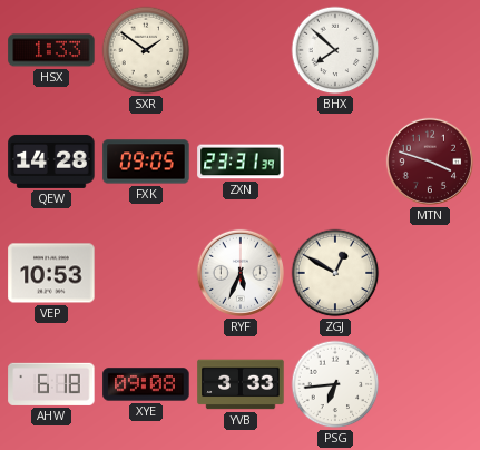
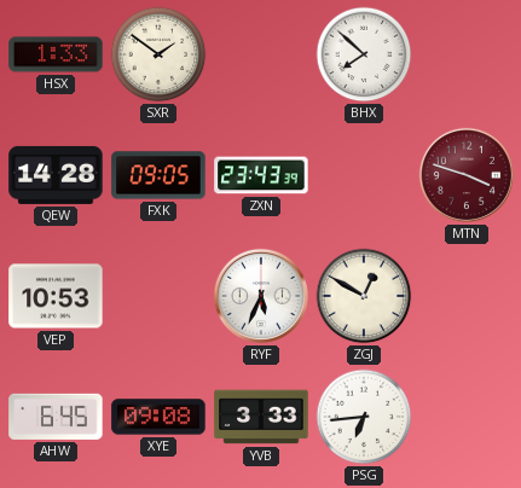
ZXN: 23:31 -> 23:43 (261, 175)
AHW: 6:18 -> 6:45 (56, 417)
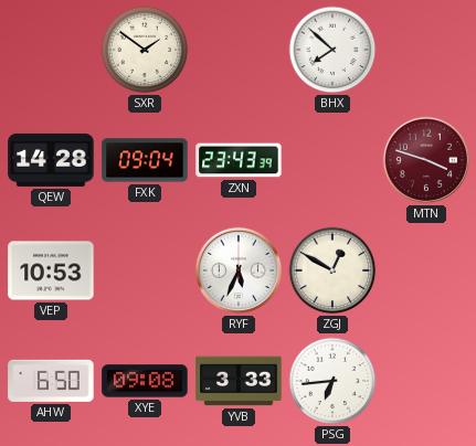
HSX: 1:33 -> none (56, 54)
FXK: 09:05 -> 09:04 (145, 160)
AHW: 6:45 -> 6:50 (51, 381)
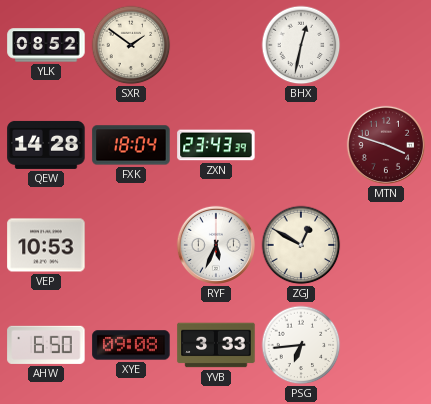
YLK: none -> 08:52 (46, 45)
BHX: 7:52 -> 12:32 (301, 45)
FXK: 09:04 -> 18:04 (131, 145)
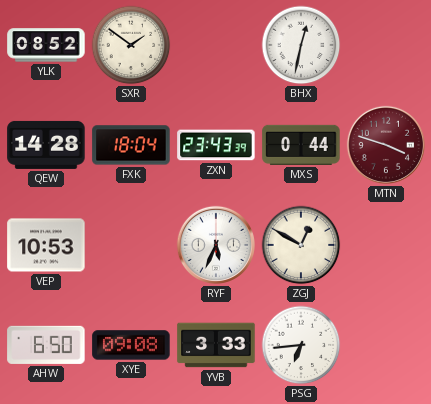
MXS: none -> 0:44 (301, 145)
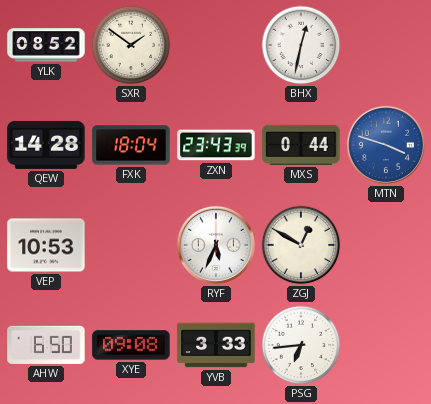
MTN dial: burgundy -> blue (386, 145)
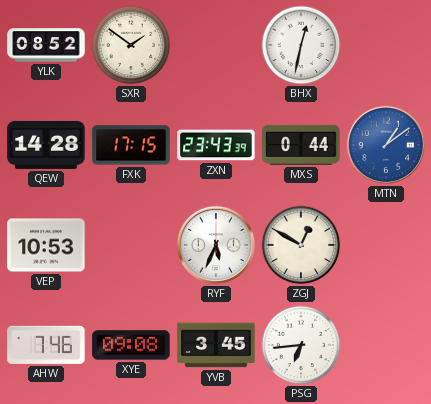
FXK: 18:04 -> 17:15 (131, 145)
MTN: 3:48 -> 1:09 (386, 145)
AHW: 6:50 -> 7:46 (46, 345)
YVB: 3:33 -> 3:45 (216, 345)
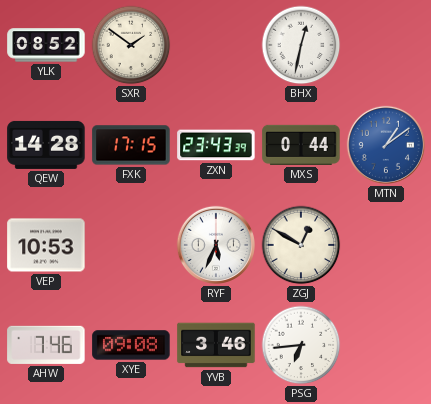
YVB: 3:45 -> 3:46 (216, 345)
